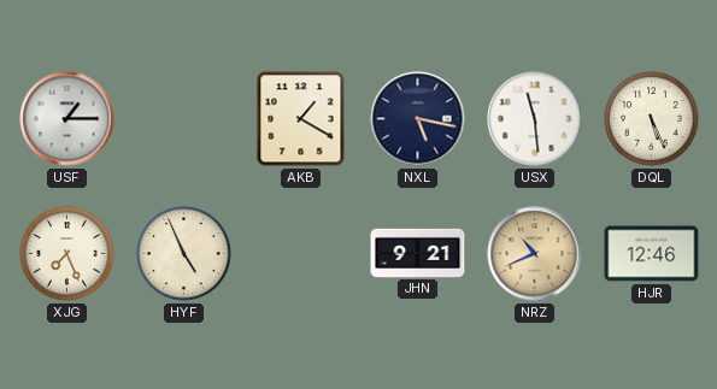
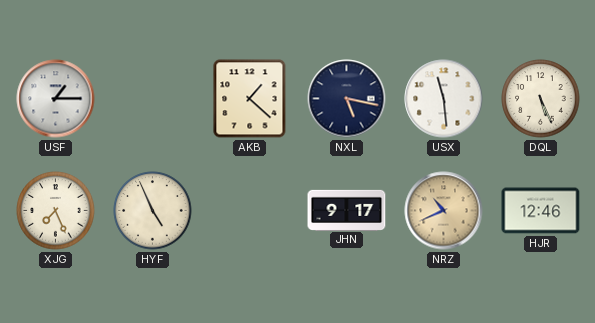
AKB: 1:20 -> 1:22 (250, 99)
JHN: 9:21 -> 9:17 (347, 210)
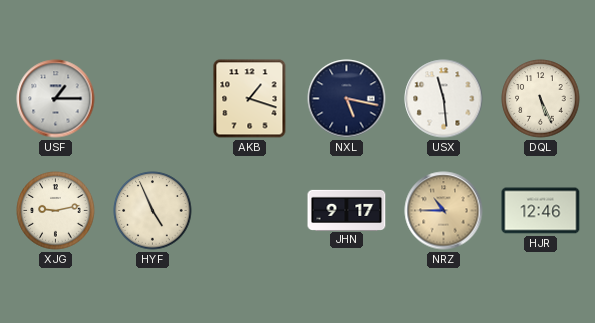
AKB: 1:22 -> 1:18 (250, 99)
XJG: 7:26 -> 9:13 (56, 211)
NRZ: 10:41 -> 10:45 (444, 211)
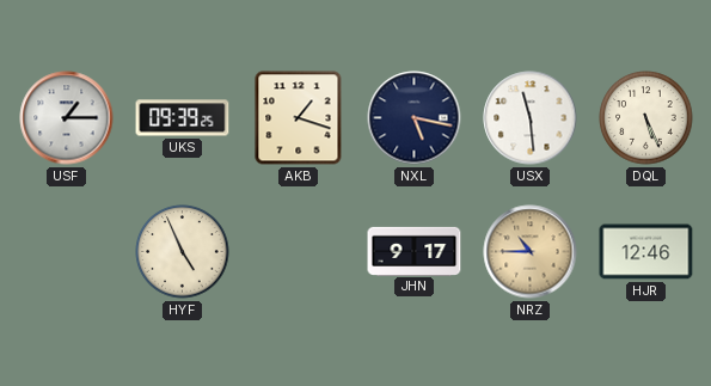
UKS: none -> 09:39 (183, 118)
XJG: 9:13 -> none (56, 211)
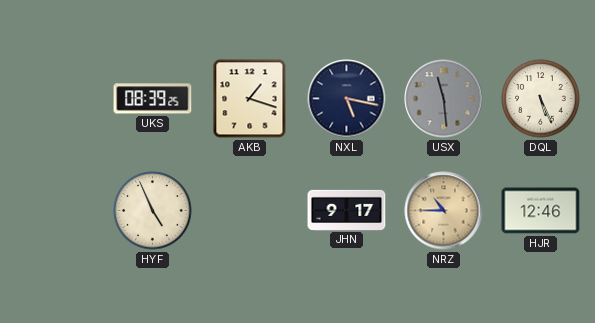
USF: 1:15 -> none (67, 118)
UKS: 09:39 -> 08:39 (153, 99)
USX dial: white -> grey (444, 99)
